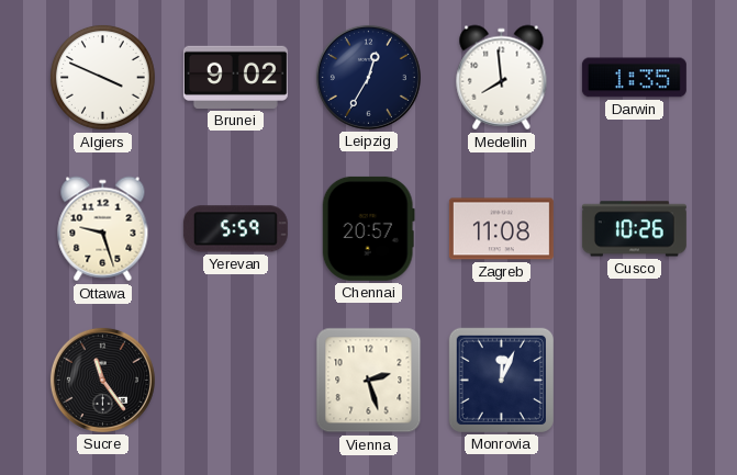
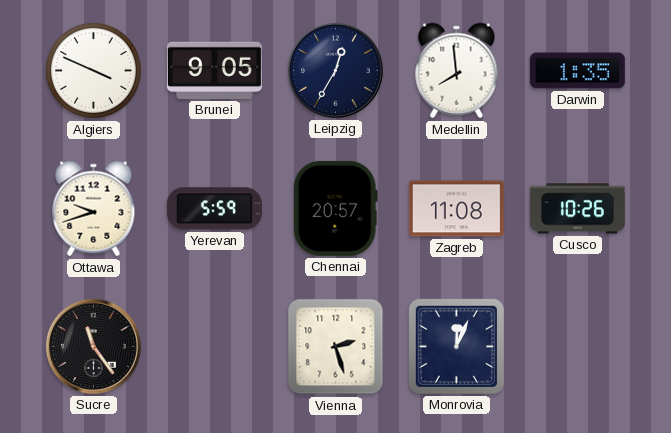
Brunei: 9:02 -> 9:05 (214, 70)
Ottawa: 9:27 -> 9:42 (94, 209)
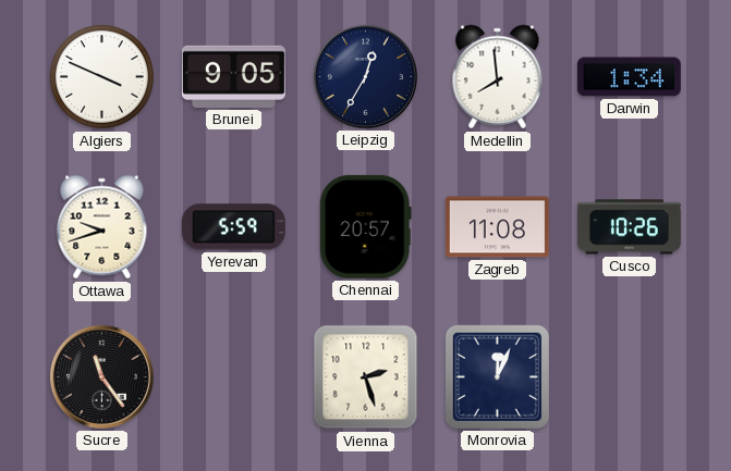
Darwin: 1:35 -> 1:34 (629, 77)
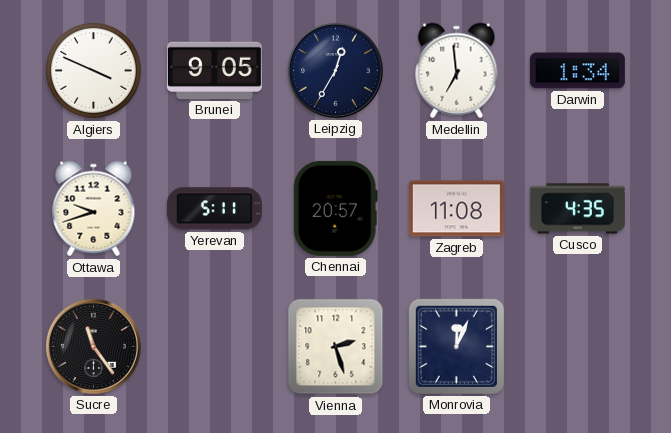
Medellin: 7:59 -> 6:59 (457, 71)
Yerevan: 5:59 -> 5:11 (214, 209)
Cusco: 10:26 -> 4:35 (577, 209)
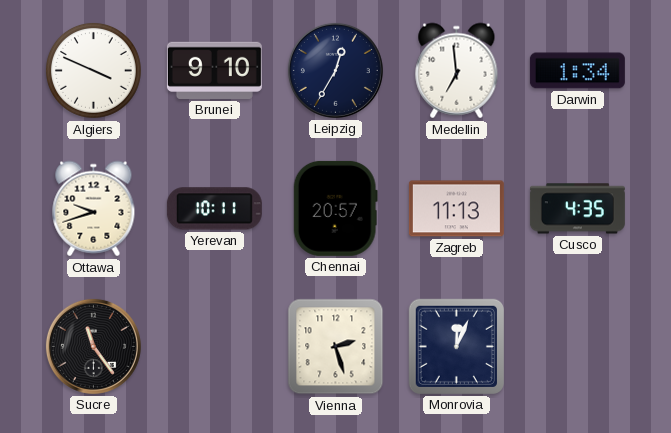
Brunei: 9:05 -> 9:10 (214, 70)
Yerevan: 5:11 -> 10:11 (214, 209)
Zagreb: 11:08 -> 11:13 (456, 209)
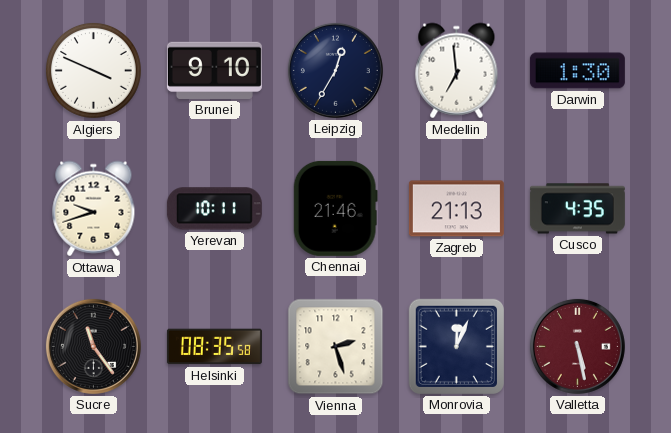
Darwin: 1:34 -> 1:30 (577, 71)
Chennai: 20:57 -> 21:46 (335, 208)
Zagreb: 11:13 -> 21:13 (456, 209)
Helsinki: none -> 08:35 (214, 347)
Valletta: none -> 5:28 (577, 346)
